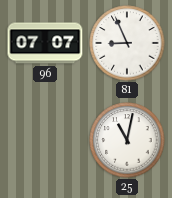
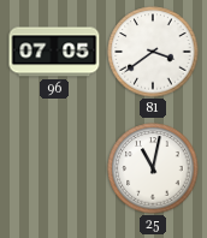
96: 07:07 -> 07:05 (54, 52)
81: 8:56 -> 3:39 (153, 52)
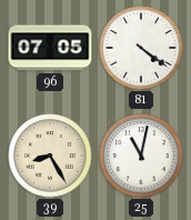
81: 3:39 -> 4:21 (141, 48)
39: none -> 8:25 (50, 156)
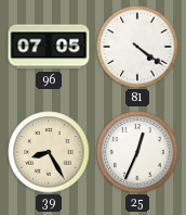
25: 11:02 -> 12:34 (137, 152)
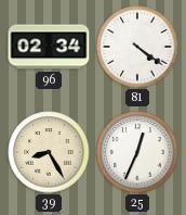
96: 07:05 -> 02:34 (49, 47)
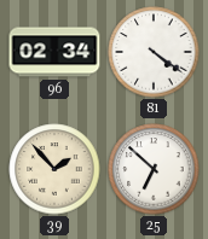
39: 8:25 -> 1:53 (54, 169)
25: 12:34 -> 6:52 (154, 169)
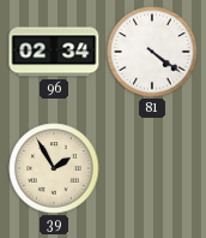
39: 1:53 -> 1:55 (54, 168)
25: 6:52 -> none (154, 169)
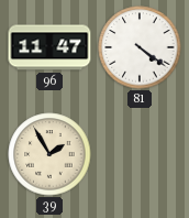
96: 02:34 -> 11:47 (49, 47)
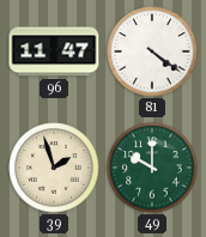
39: 1:55 -> 1:57 (54, 168)
49: none -> 10:00 (152, 168)
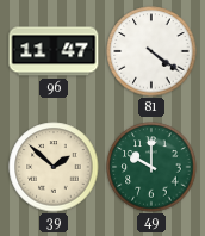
39: 1:57 -> 1:52 (54, 167)
